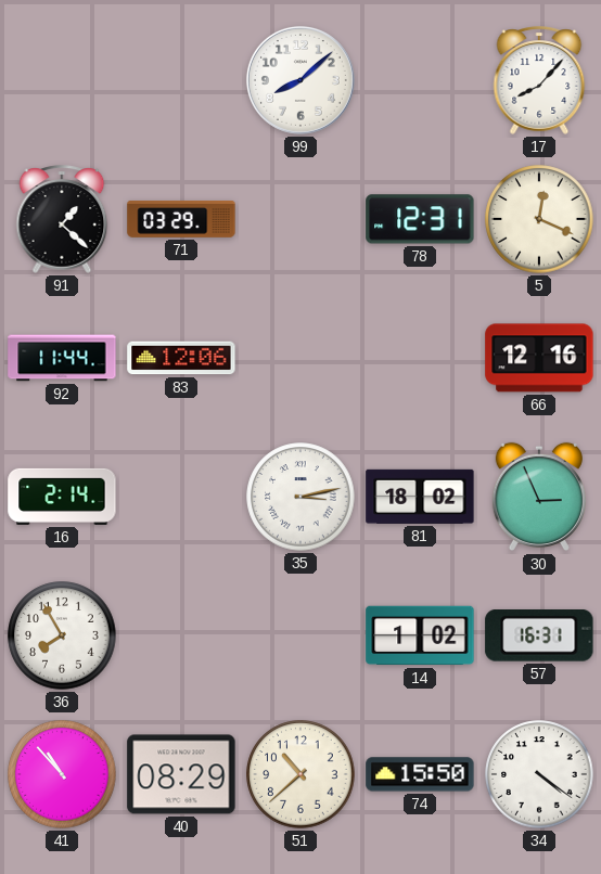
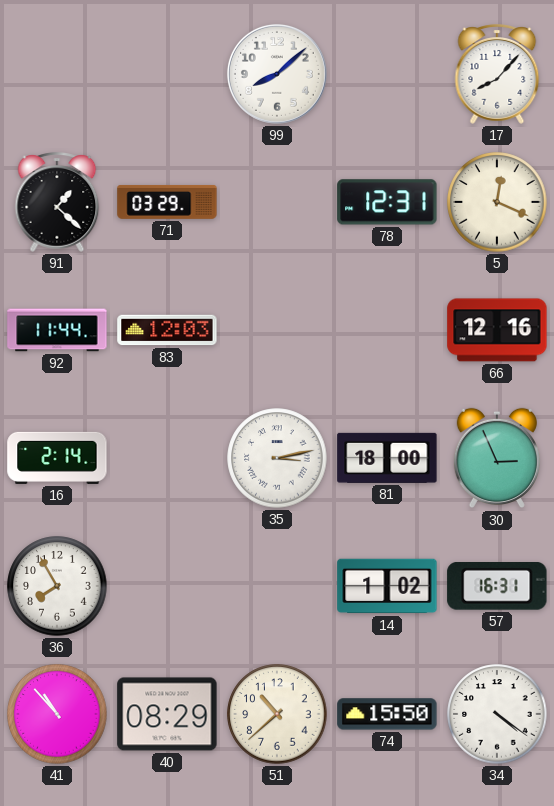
83: 12:06 -> 12:03 (167, 330)
81: 18:02 -> 18:00 (387, 458)
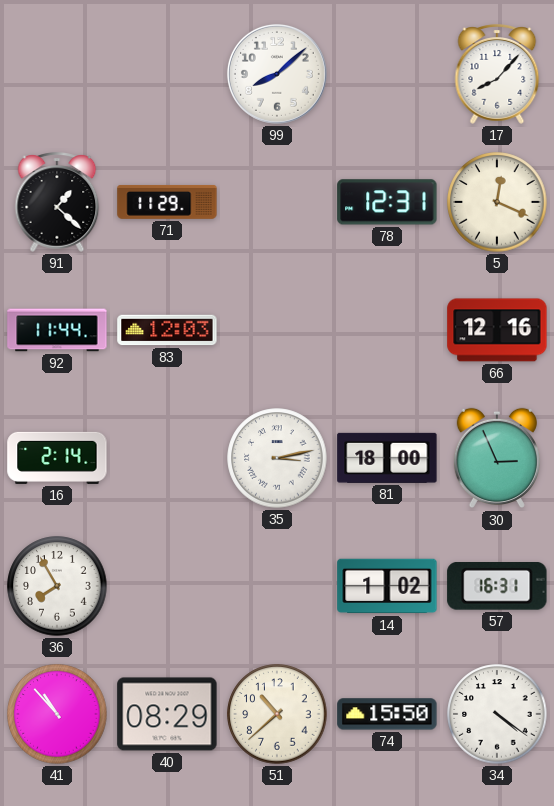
71: 03:29 -> 11:29 (167, 202)
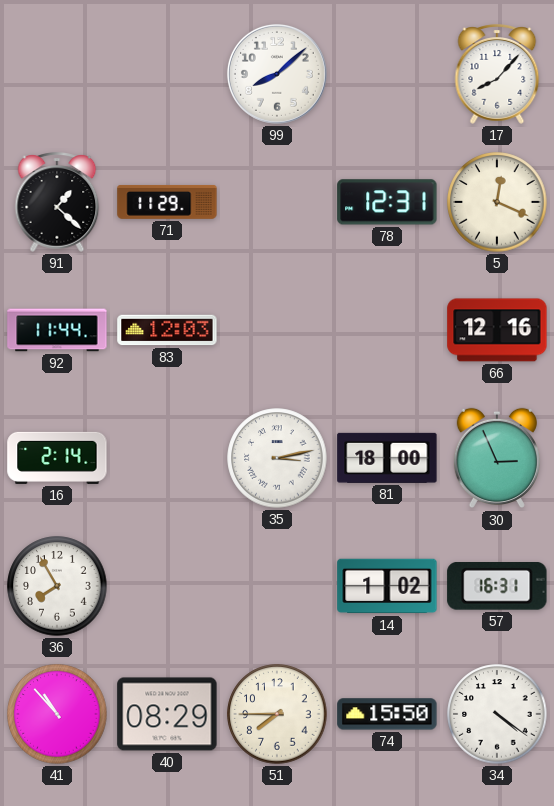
51: 10:38 -> 7:45 (277, 714)
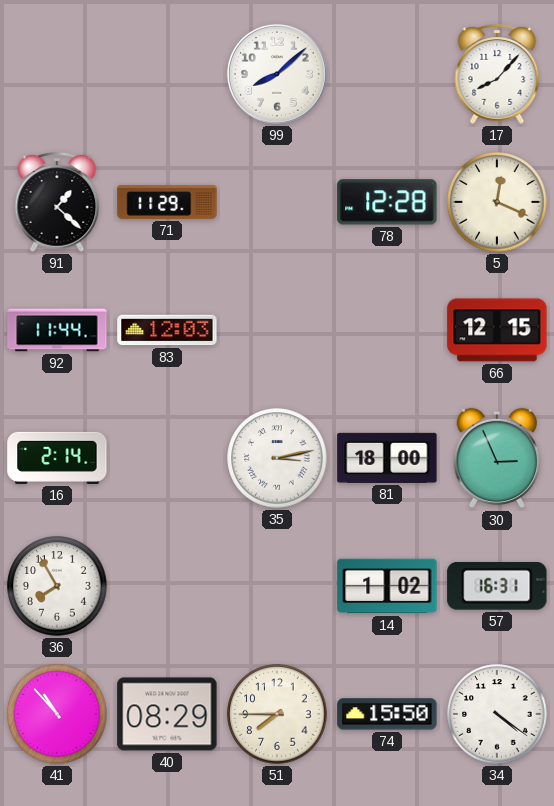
78: 12:31 -> 12:28 (387, 202)
66: 12:16 -> 12:15 (497, 330)
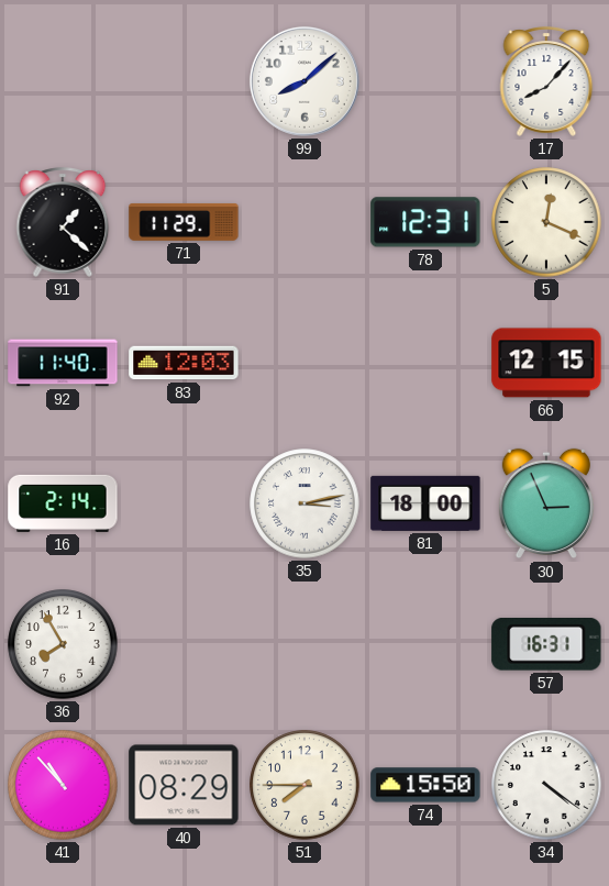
78: 12:28 -> 12:31 (425, 222)
92: 11:44 -> 11:40 (63, 363)
14: 1:02 -> none (387, 586)
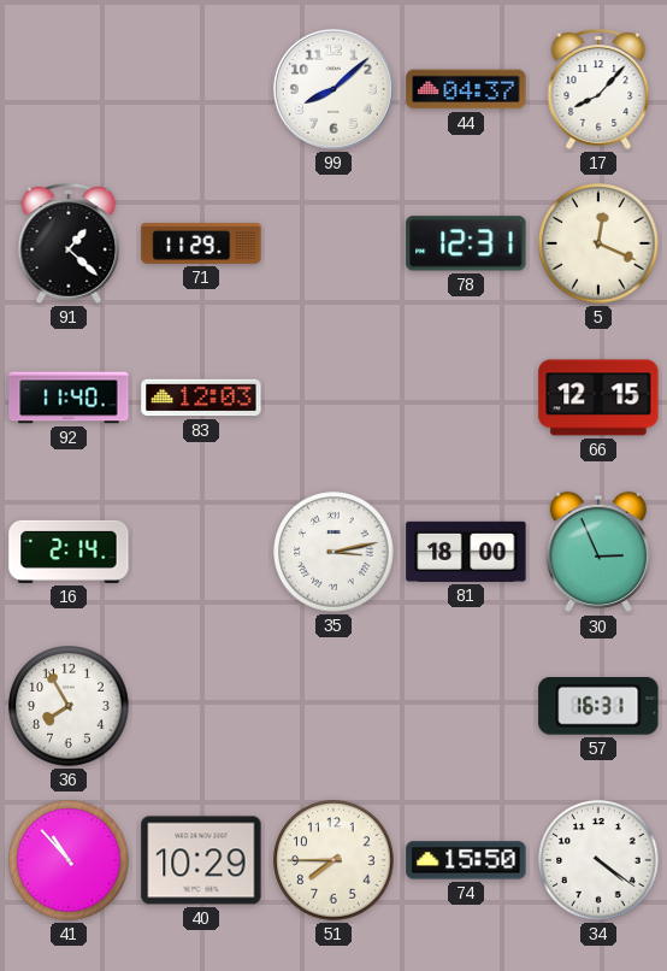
44: none -> 04:37 (466, 89)
40: 08:29 -> 10:29 (201, 860)
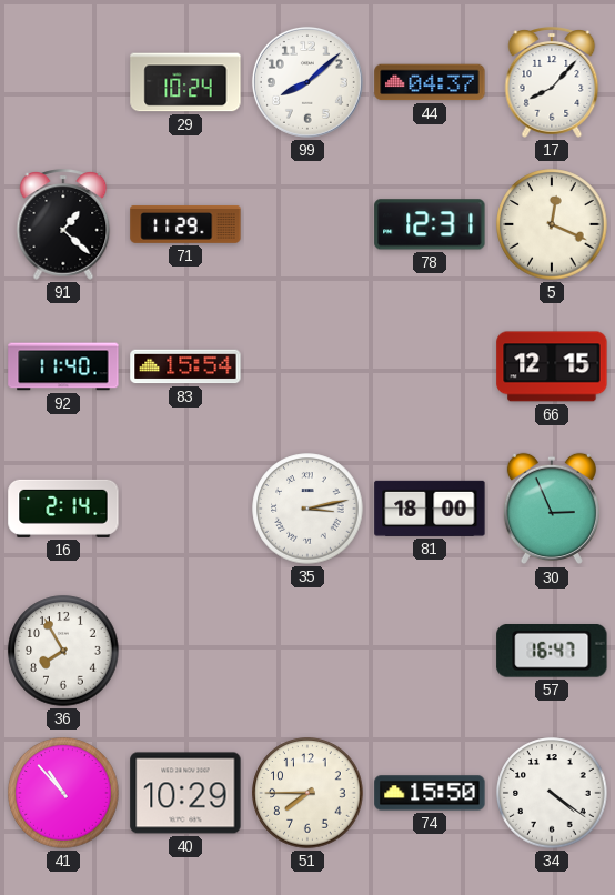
29: none -> 10:24 (185, 82)
83: 12:03 -> 15:54 (185, 366)
57: 16:31 -> 16:47 (552, 652)
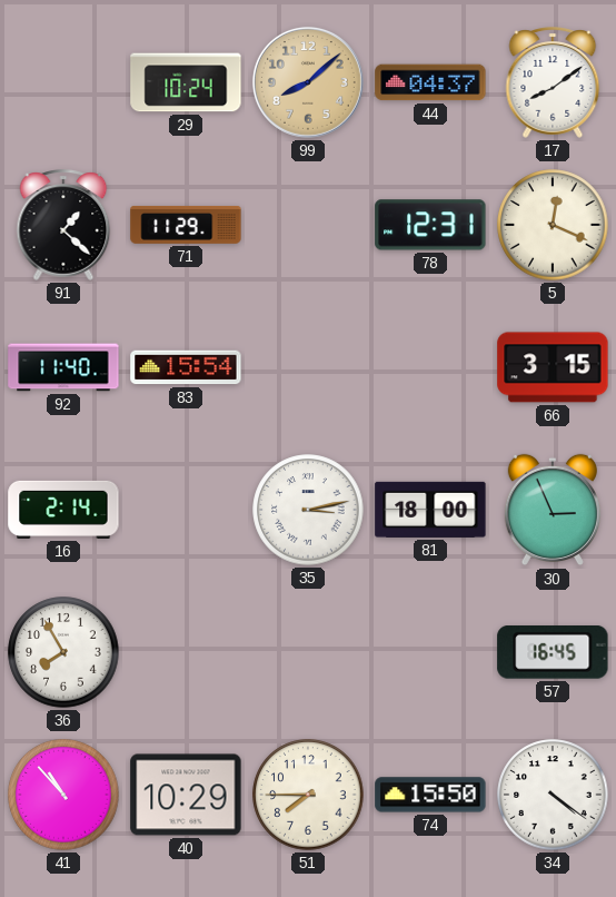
99 dial: white -> champagne (308, 82)
17: 8:07 -> 8:09 (553, 82)
66: 12:15 -> 3:15 (553, 367)
57: 16:47 -> 16:45 (553, 653)
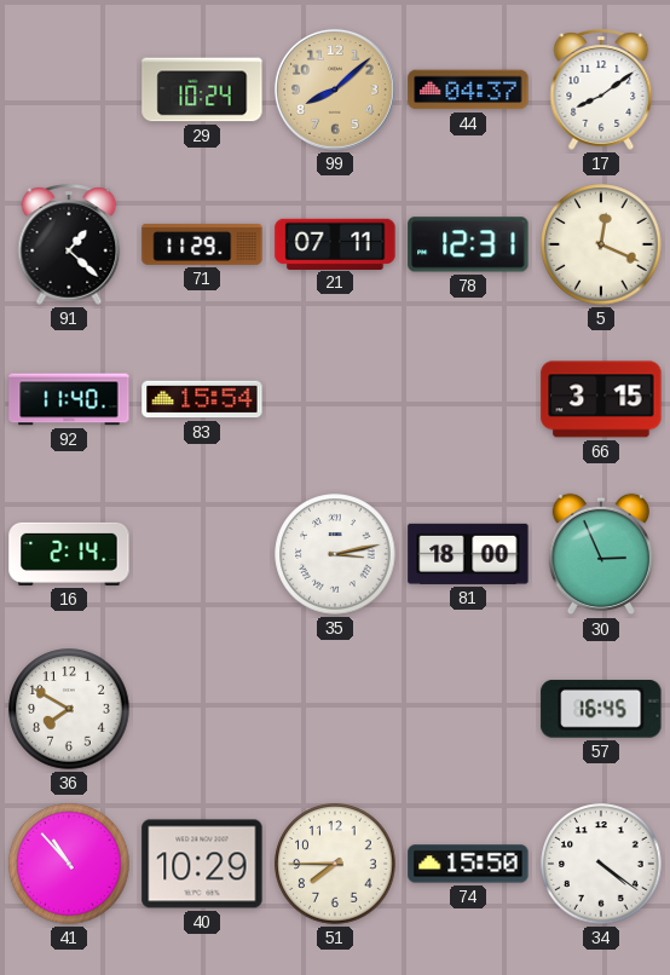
21: none -> 07:11 (335, 243)
36: 7:55 -> 7:50 (69, 709)
